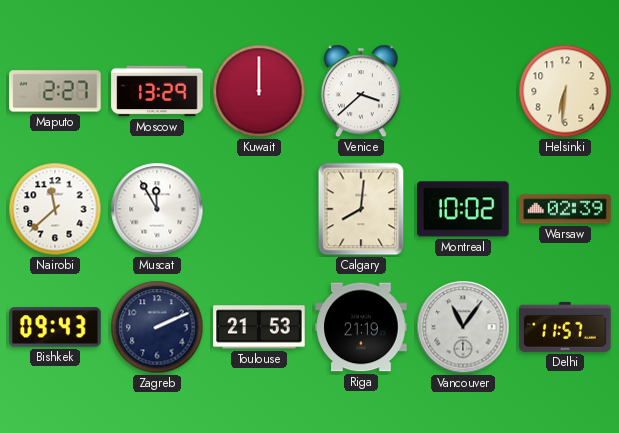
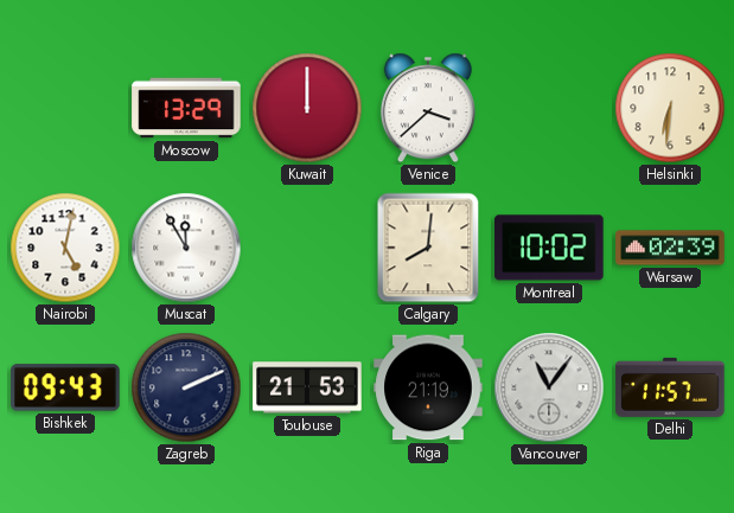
Maputo: 2:27 -> none (55, 91)
Nairobi: 11:38 -> 5:02 (65, 248)
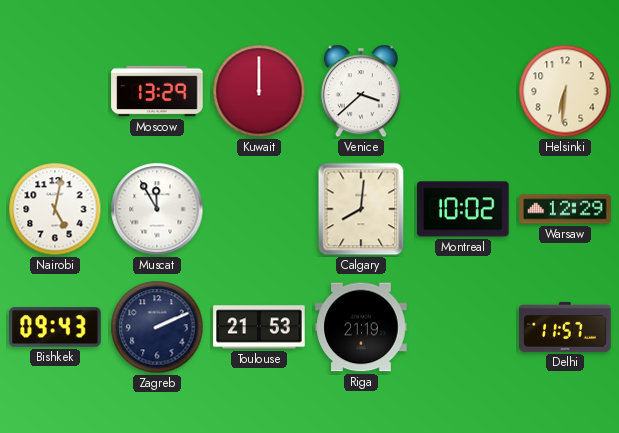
Warsaw: 02:39 -> 12:29 (565, 209)
Vancouver: 11:06 -> none (549, 387)
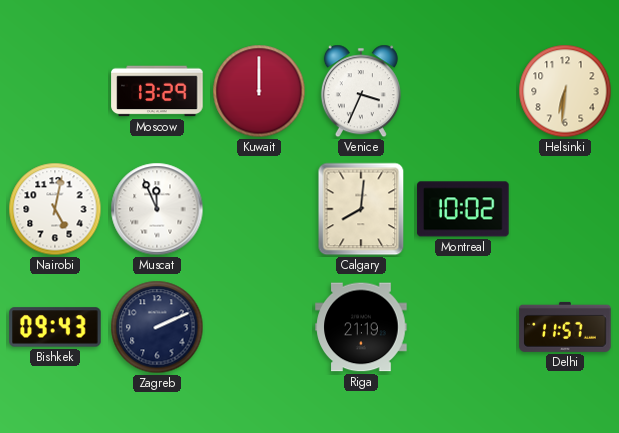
Venice: 3:38 -> 3:34 (361, 91)
Muscat: 11:55 -> 11:56 (157, 209)
Warsaw: 12:29 -> none (565, 209)
Toulouse: 21:53 -> none (259, 327)
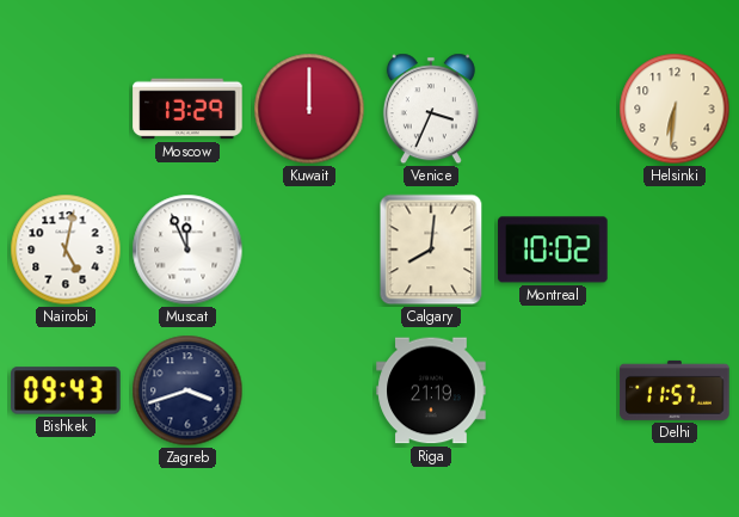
Zagreb: 2:11 -> 3:42 (187, 390)
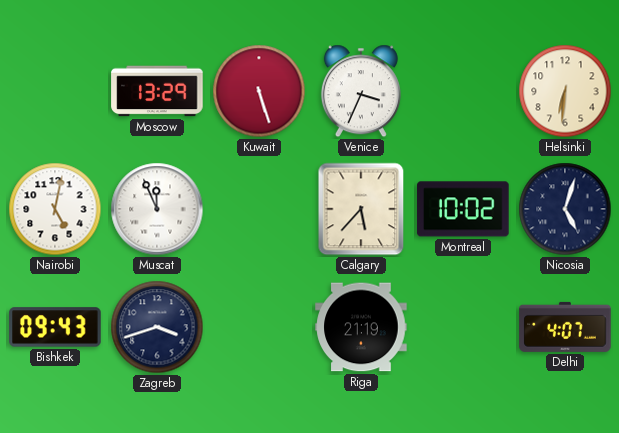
Kuwait: 12:00 -> 5:27 (259, 91)
Calgary: 8:01 -> 5:37 (361, 209)
Nicosia: none -> 5:03 (565, 209)
Delhi: 11:57 -> 4:07 (565, 327)
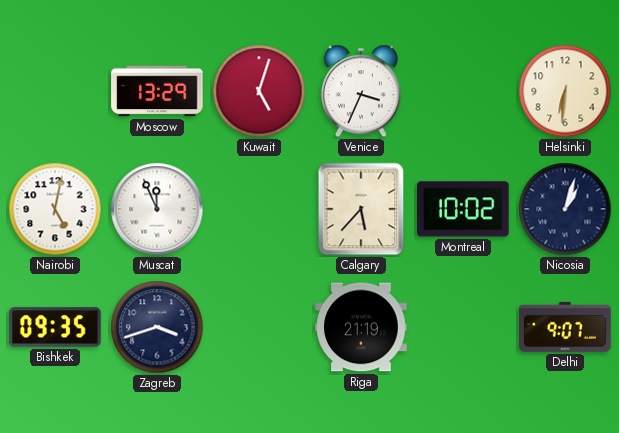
Kuwait: 5:27 -> 5:03 (259, 91)
Nicosia: 5:03 -> 1:03 (565, 209)
Bishkek: 09:43 -> 09:35 (55, 327)
Delhi: 4:07 -> 9:07 (565, 327)
